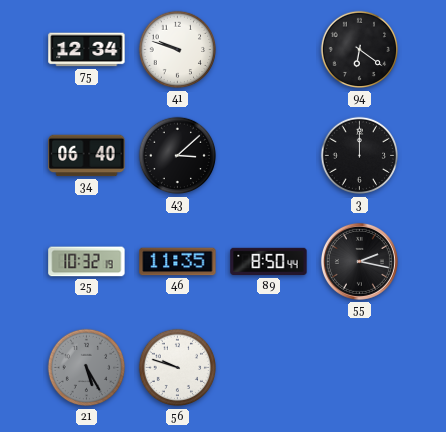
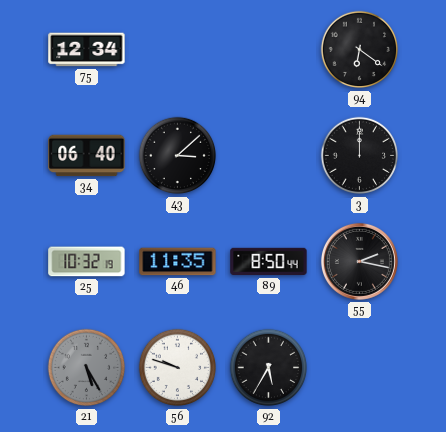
41: 9:48 -> none (178, 50)
92: none -> 5:35 (269, 368)
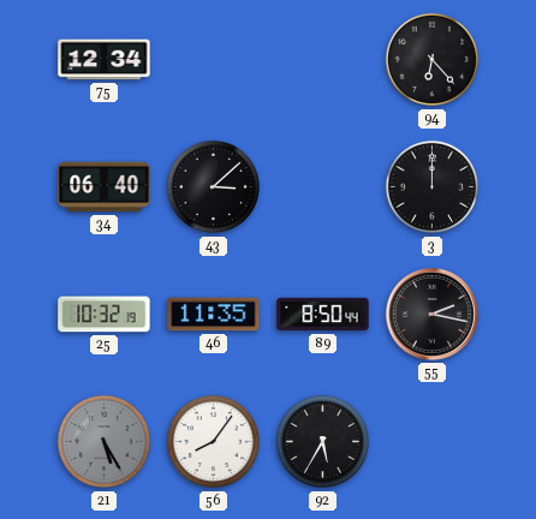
94: 6:21 -> 6:23 (433, 60)
56: 9:48 -> 8:06 (214, 442)
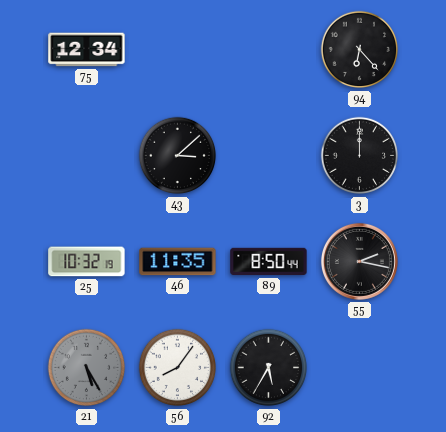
34: 06:40 -> none (105, 187)
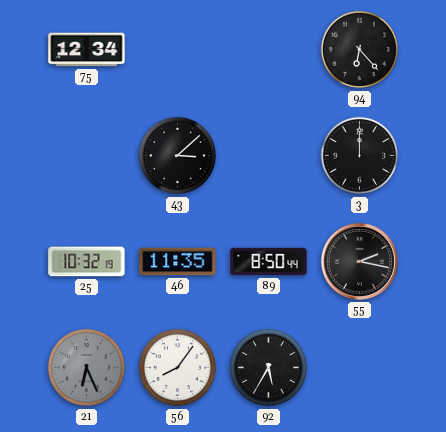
21: 5:25 -> 6:26 (87, 368)
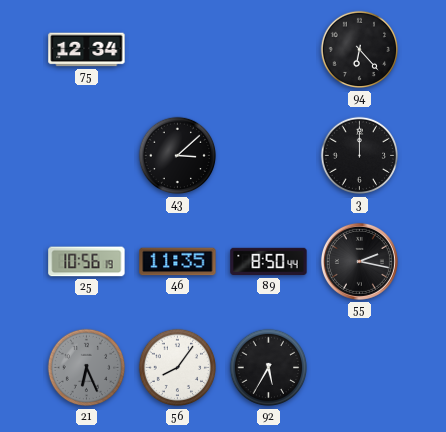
25: 10:32 -> 10:56 (87, 262)
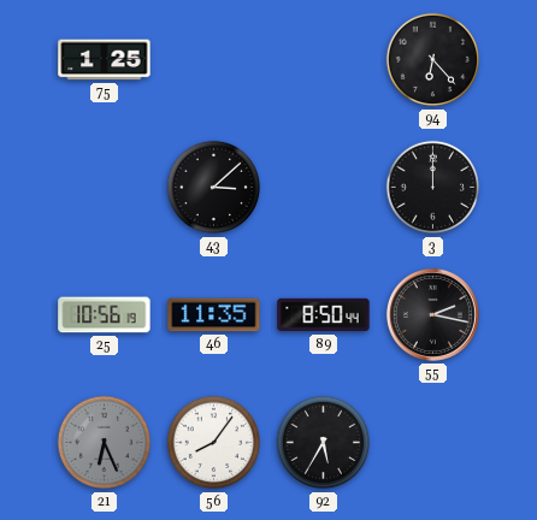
75: 12:34 -> 1:25 (105, 60)
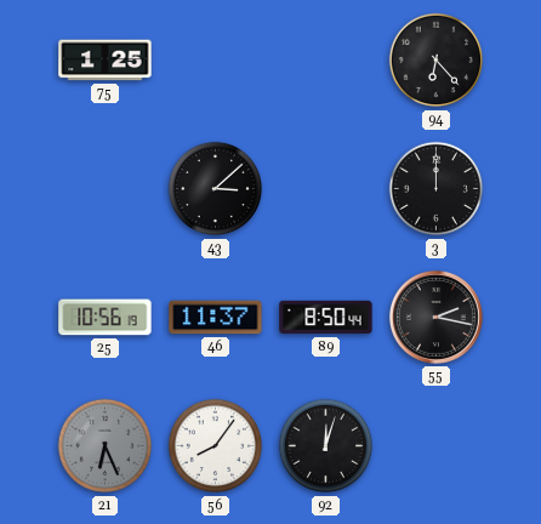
46: 11:35 -> 11:37 (216, 318)
92: 5:35 -> 12:03 (326, 446)
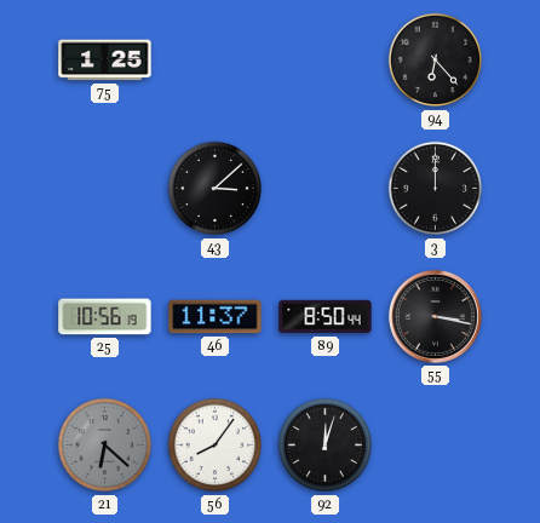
55: 2:17 -> 3:17 (435, 316)
21: 6:26 -> 6:22 (105, 446)
